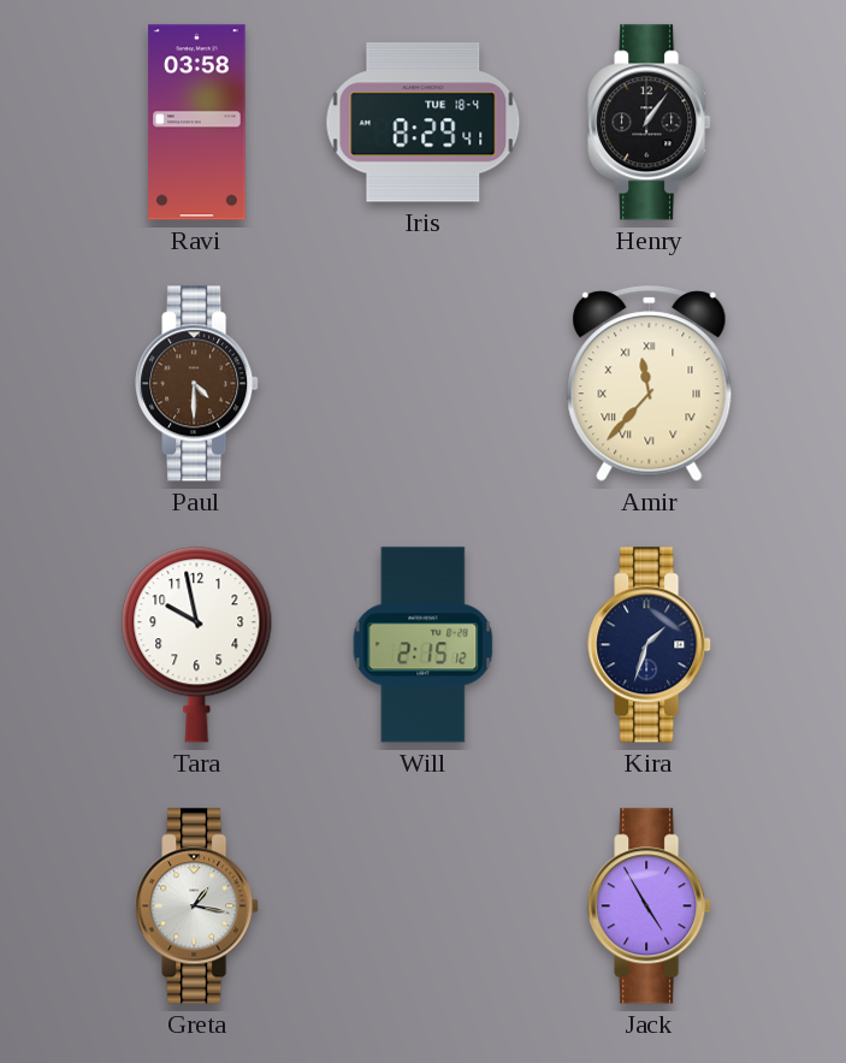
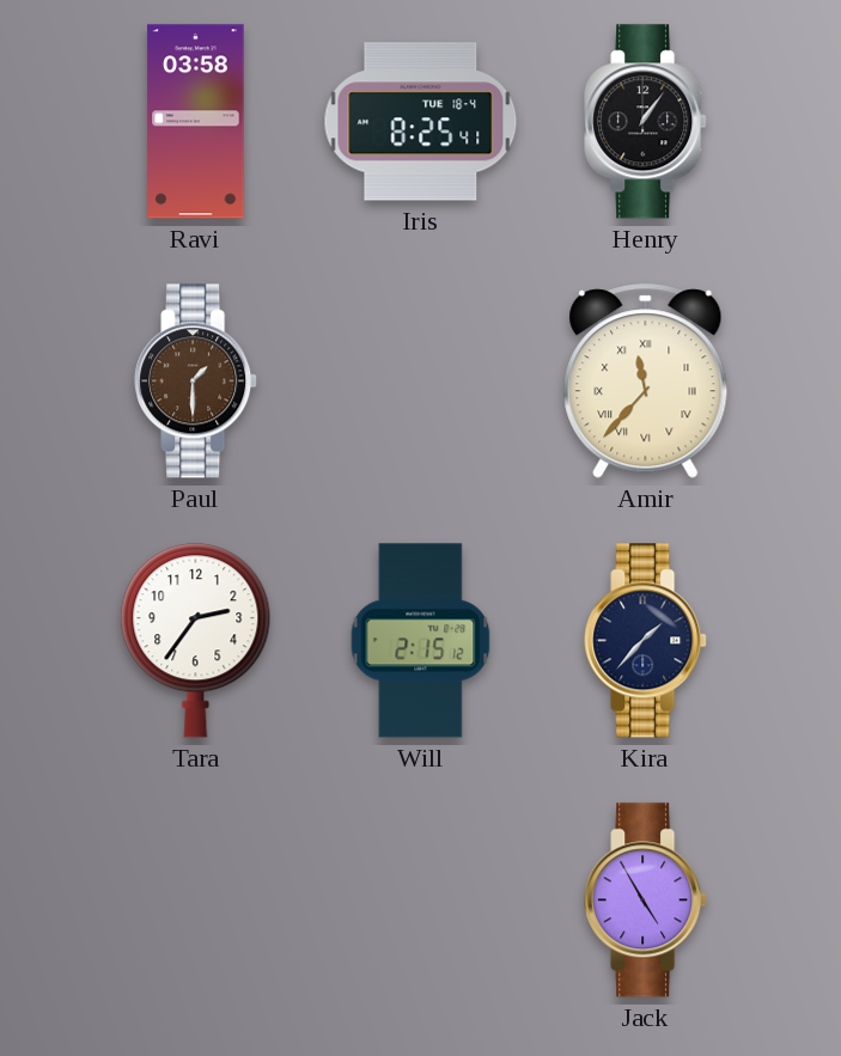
Iris: 8:29 -> 8:25 (421, 122)
Paul: 4:30 -> 1:30 (196, 381)
Tara: 9:58 -> 2:36 (196, 641)
Kira: 1:33 -> 1:37 (646, 641)
Greta: 1:17 -> none (197, 906)
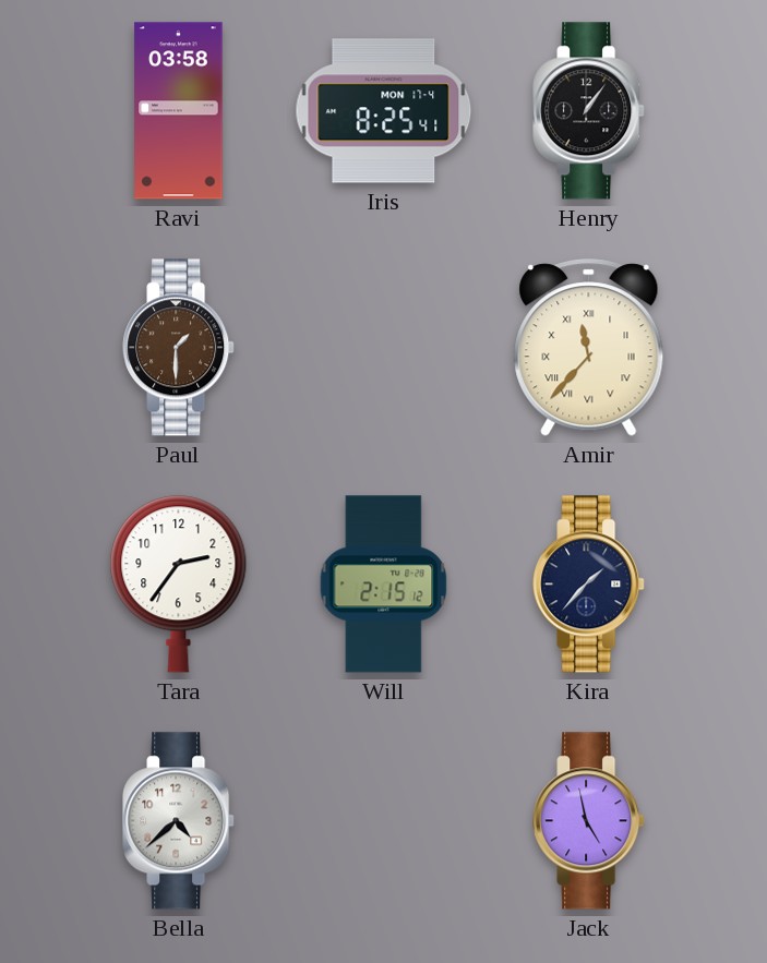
Iris date: TUE 18-4 -> MON 17-4 (384, 111)
Bella: none -> 4:38 (179, 821)
Jack: 4:55 -> 4:58 (589, 821)
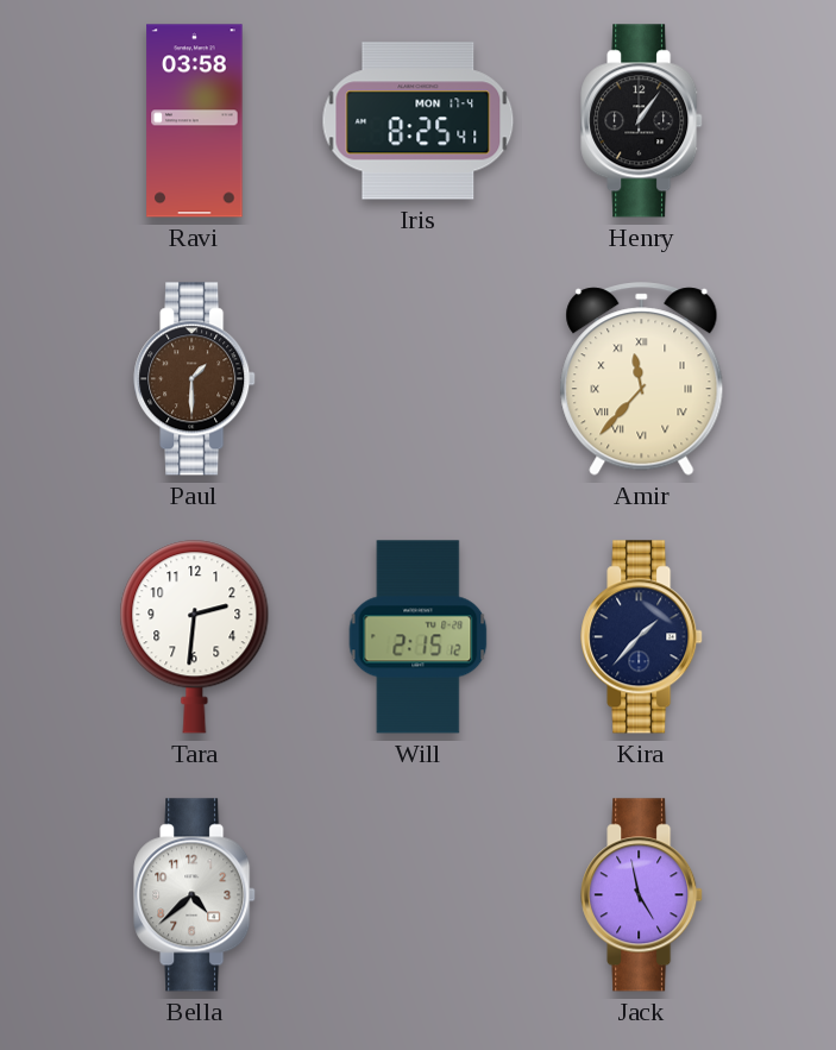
Tara: 2:36 -> 2:31 (195, 637)
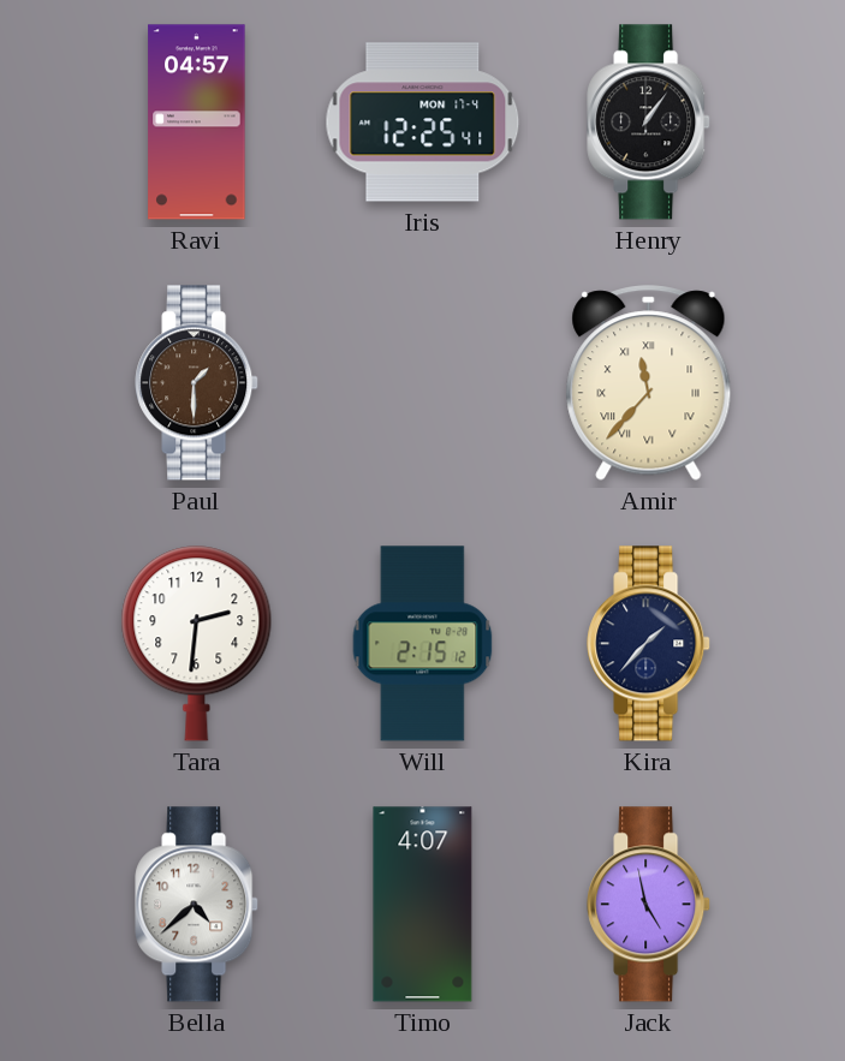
Ravi: 03:58 -> 04:57 (197, 123)
Iris: 8:25 -> 12:25 (423, 123)
Timo: none -> 4:07 (423, 905)
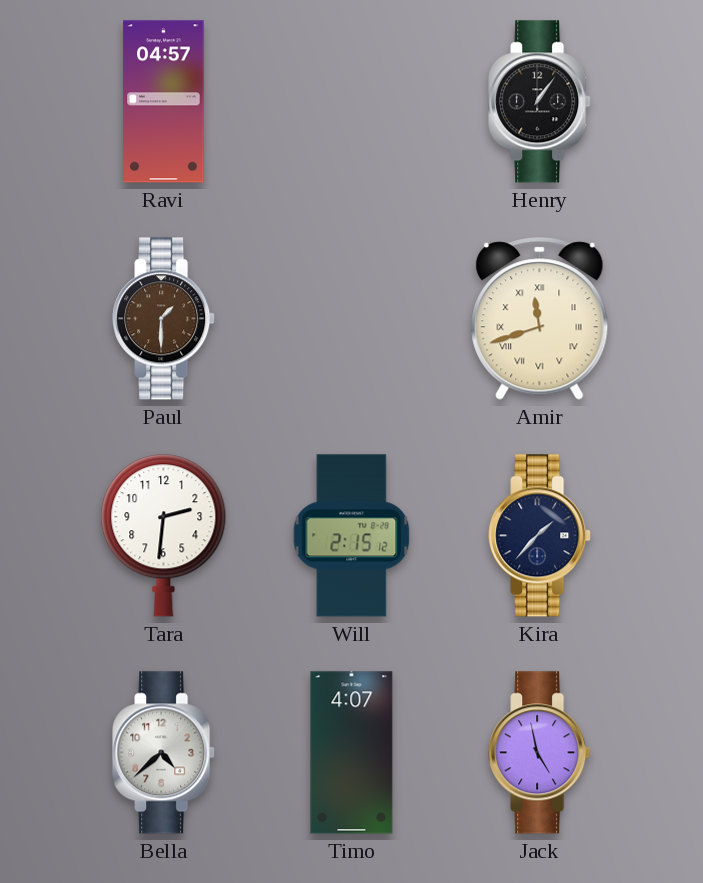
Iris: 12:25 -> none (423, 123)
Amir: 11:37 -> 11:42 (540, 319)
